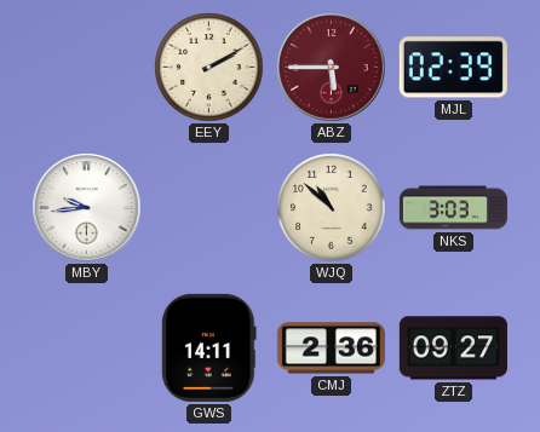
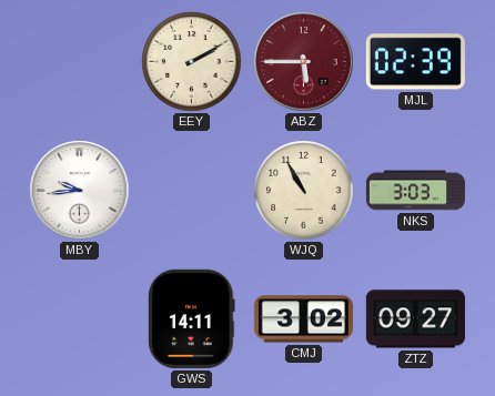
WJQ: 10:52 -> 10:55 (304, 191)
CMJ: 2:36 -> 3:02 (303, 319)
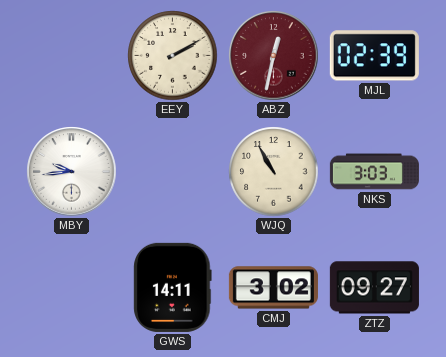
ABZ: 5:45 -> 12:32 (274, 56)
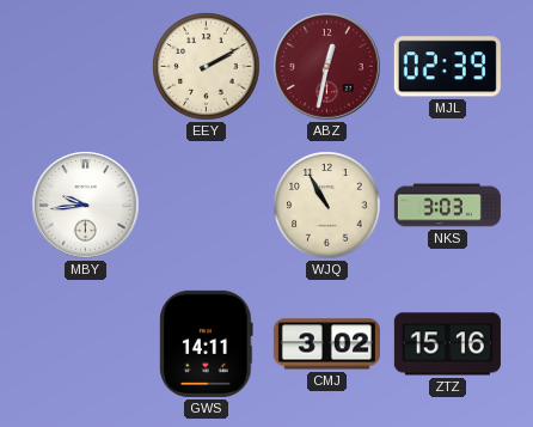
ZTZ: 09:27 -> 15:16 (447, 344)
